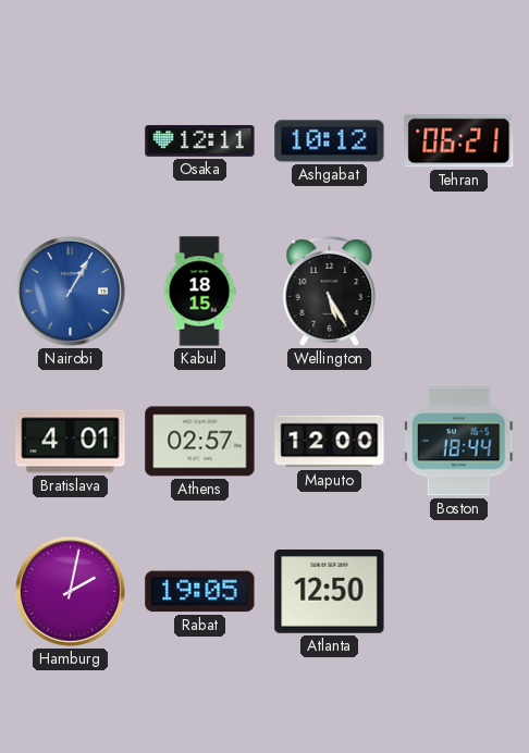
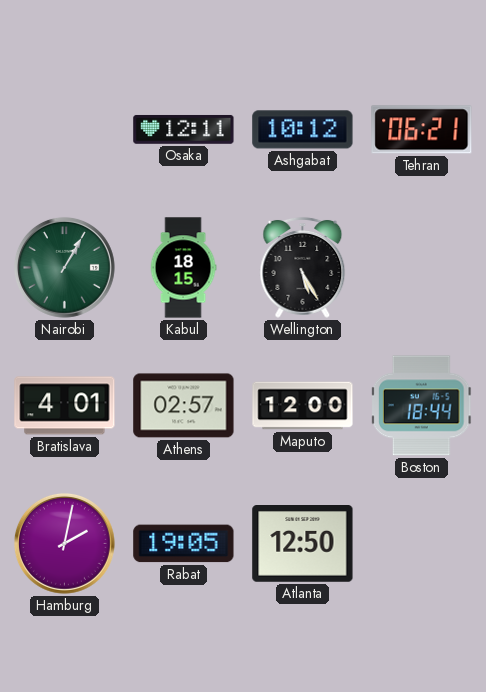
Nairobi dial: blue -> green (64, 267)
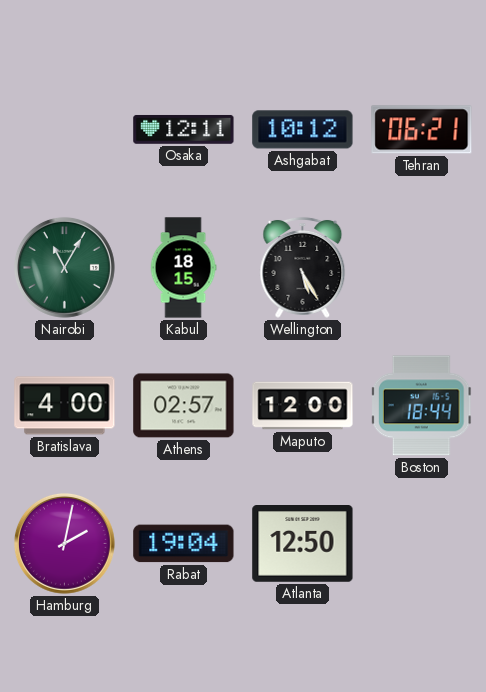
Nairobi: 1:05 -> 11:05 (64, 267)
Bratislava: 4:01 -> 4:00 (65, 406)
Rabat: 19:05 -> 19:04 (184, 544)
